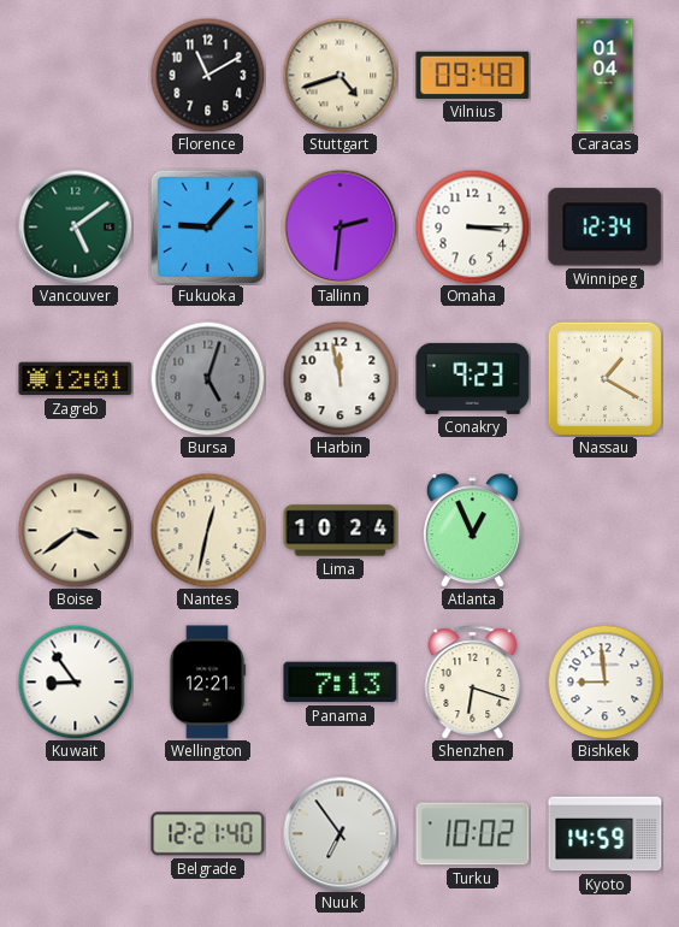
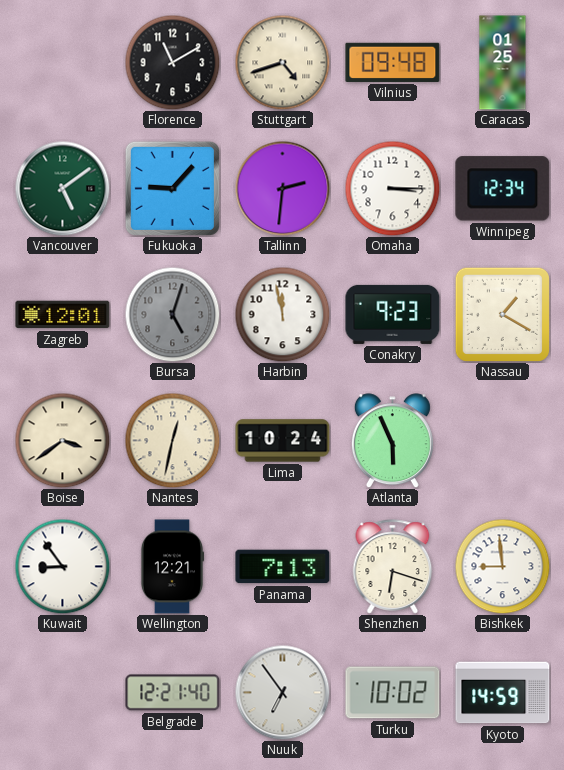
Caracas: 01:04 -> 01:25 (503, 63)
Atlanta: 12:56 -> 5:56 (392, 441)
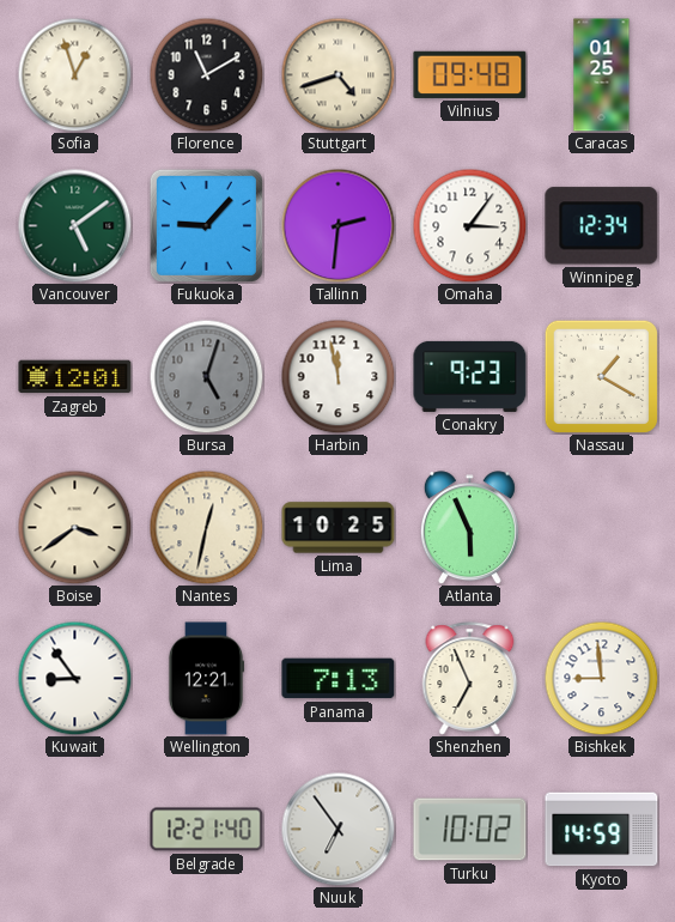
Sofia: none -> 12:57 (74, 74)
Omaha: 3:15 -> 3:06 (469, 225)
Lima: 10:24 -> 10:25 (339, 528)
Shenzhen: 6:18 -> 6:56 (470, 679)
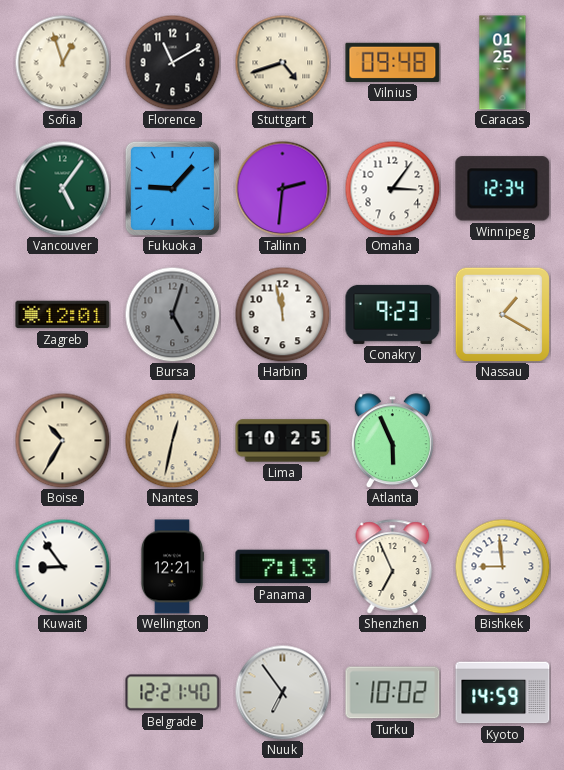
Vancouver: 5:09 -> 5:06 (62, 188)
Boise: 3:39 -> 10:35 (62, 440)
